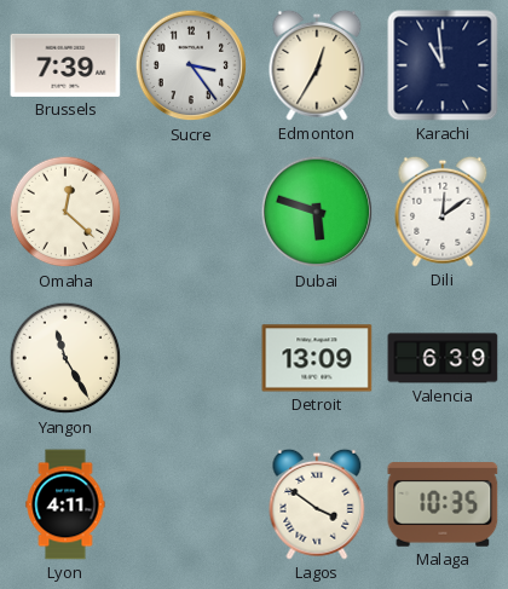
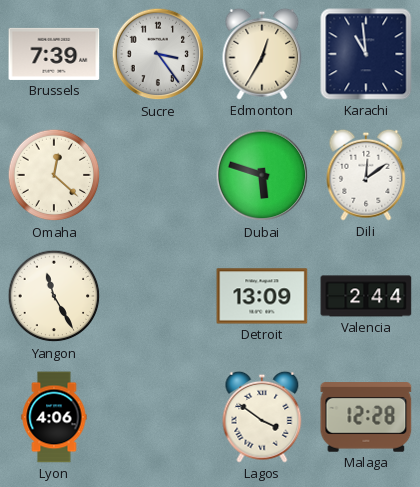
Valencia: 6:39 -> 2:44 (366, 296)
Lyon: 4:11 -> 4:06 (54, 417)
Malaga: 10:35 -> 12:28 (366, 417)
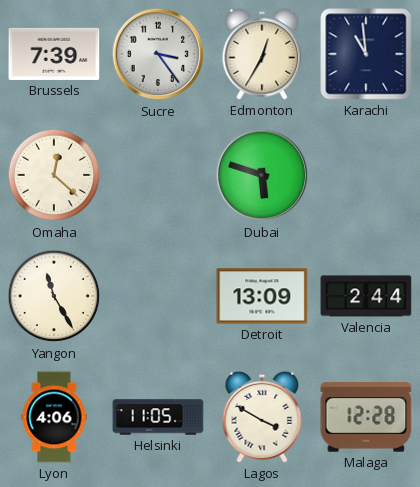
Dili: 12:09 -> none (366, 175)
Helsinki: none -> 11:05 (158, 417)
Lagos: 3:51 -> 3:50 (262, 417)
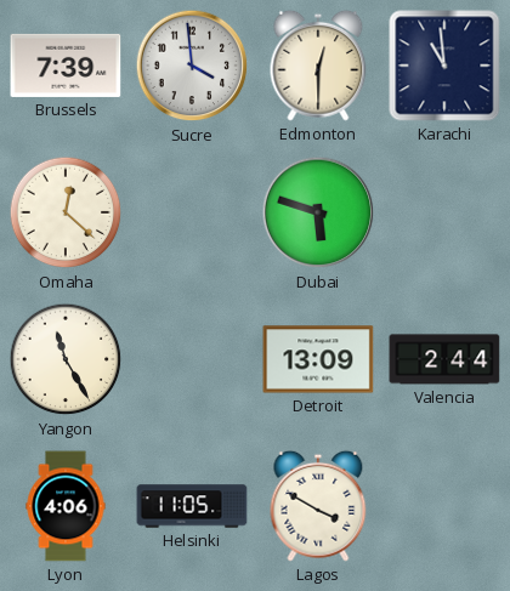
Sucre: 3:24 -> 3:59 (192, 66)
Edmonton: 12:35 -> 12:30 (318, 66)
Malaga: 12:28 -> none (366, 417)
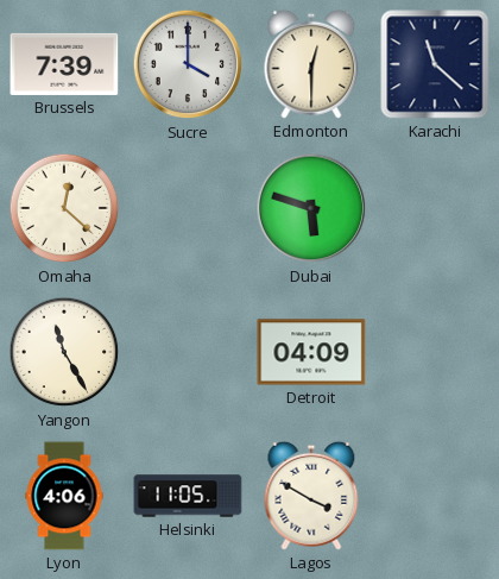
Sucre: 3:59 -> 4:00 (188, 64)
Karachi: 10:59 -> 11:22 (435, 64)
Detroit: 13:09 -> 04:09 (311, 352)
Valencia: 2:44 -> none (444, 359)
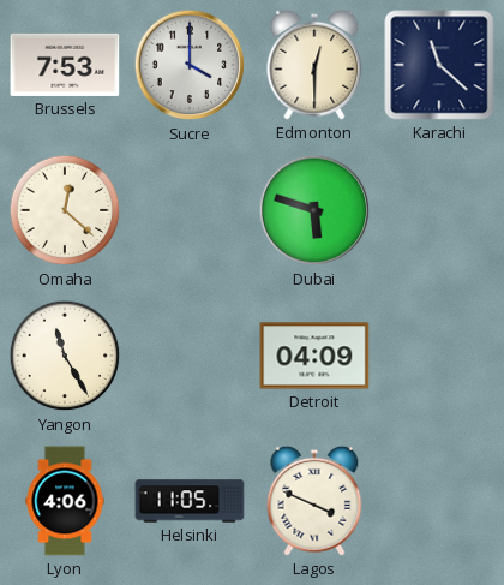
Brussels: 7:39 -> 7:53 (65, 65)
Lagos: 3:50 -> 3:49 (314, 501)
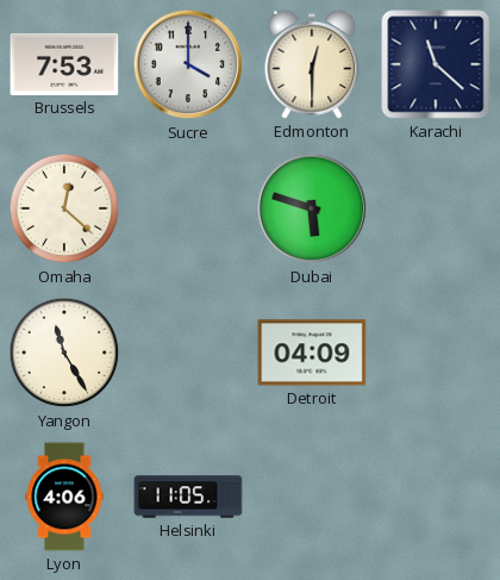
Lagos: 3:49 -> none (314, 501)
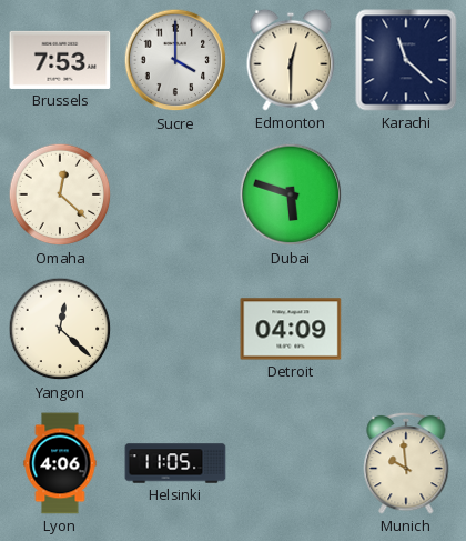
Yangon: 11:25 -> 12:22 (60, 329)
Munich: none -> 9:59 (406, 463)
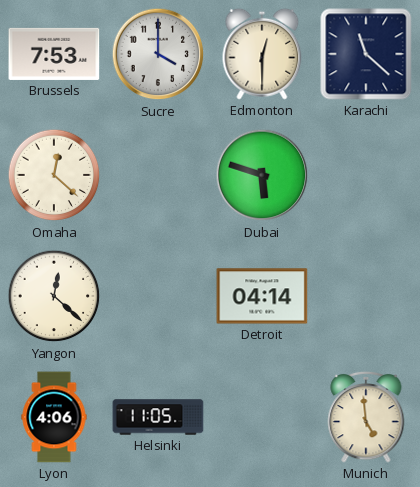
Detroit: 04:09 -> 04:14 (262, 296)
Munich: 9:59 -> 4:59 (366, 417)
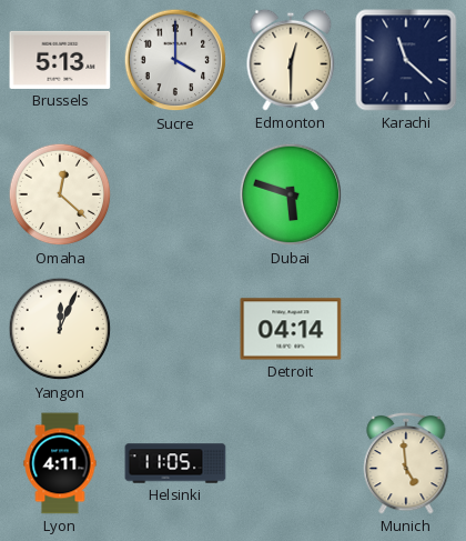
Brussels: 7:53 -> 5:13 (60, 60)
Yangon: 12:22 -> 12:04 (60, 329)
Lyon: 4:06 -> 4:11 (60, 463)
